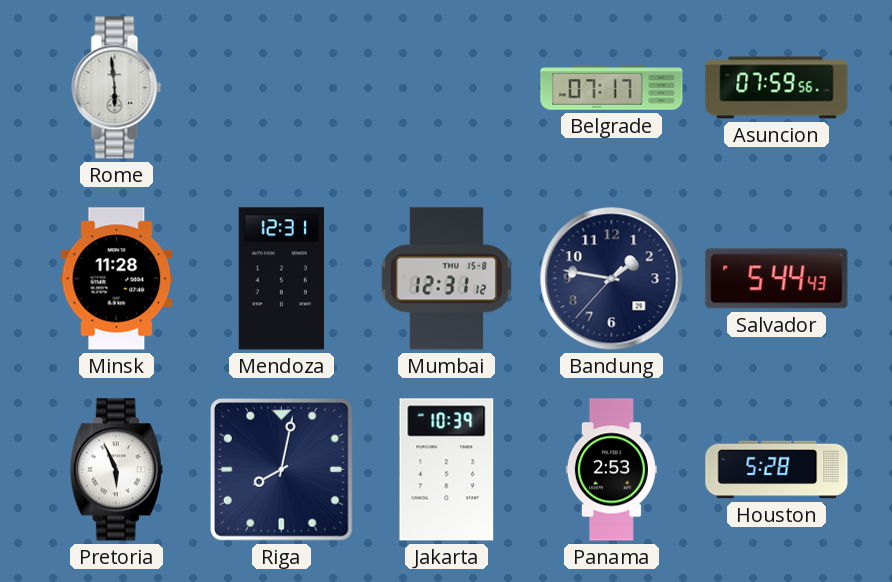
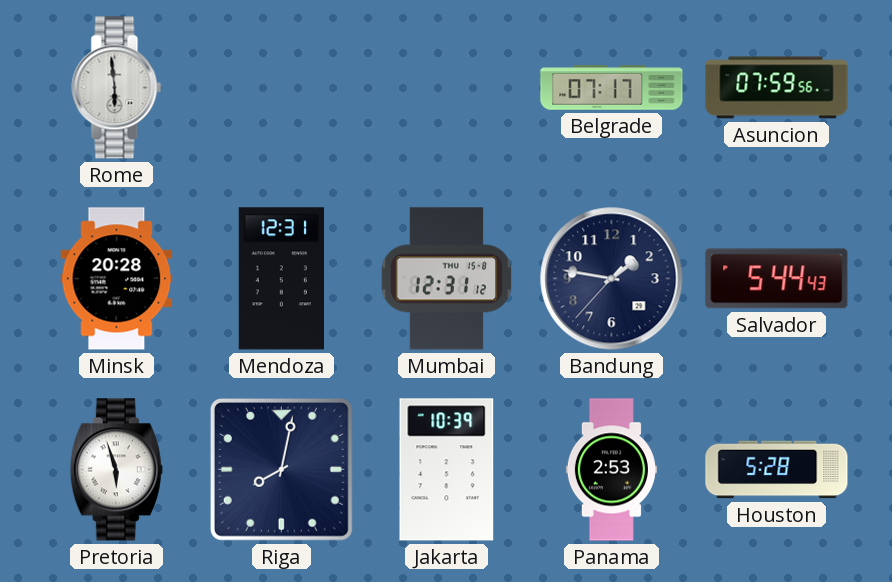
Minsk: 11:28 -> 20:28 (117, 279)
Pretoria: 5:56 -> 5:57 (116, 470)
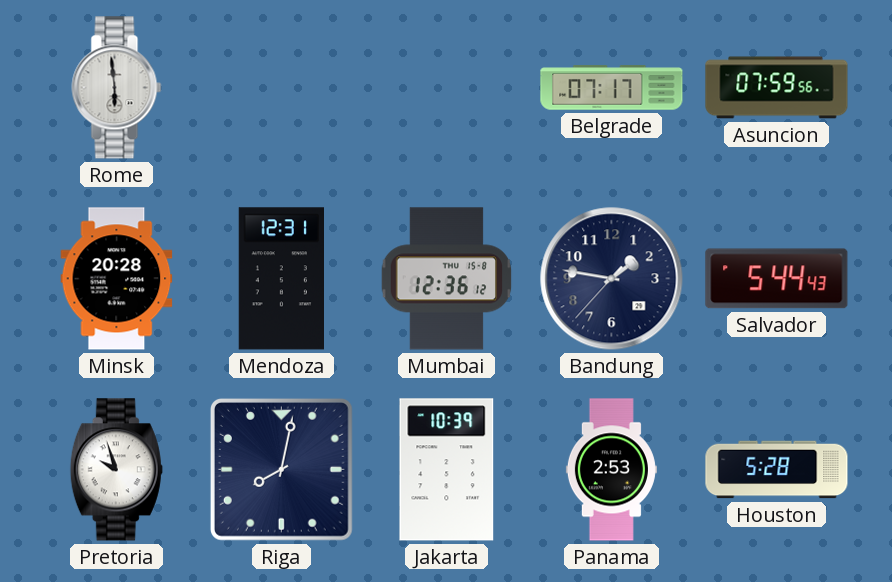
Mumbai: 12:31 -> 12:36 (447, 279)
Pretoria: 5:57 -> 9:57 (116, 470)
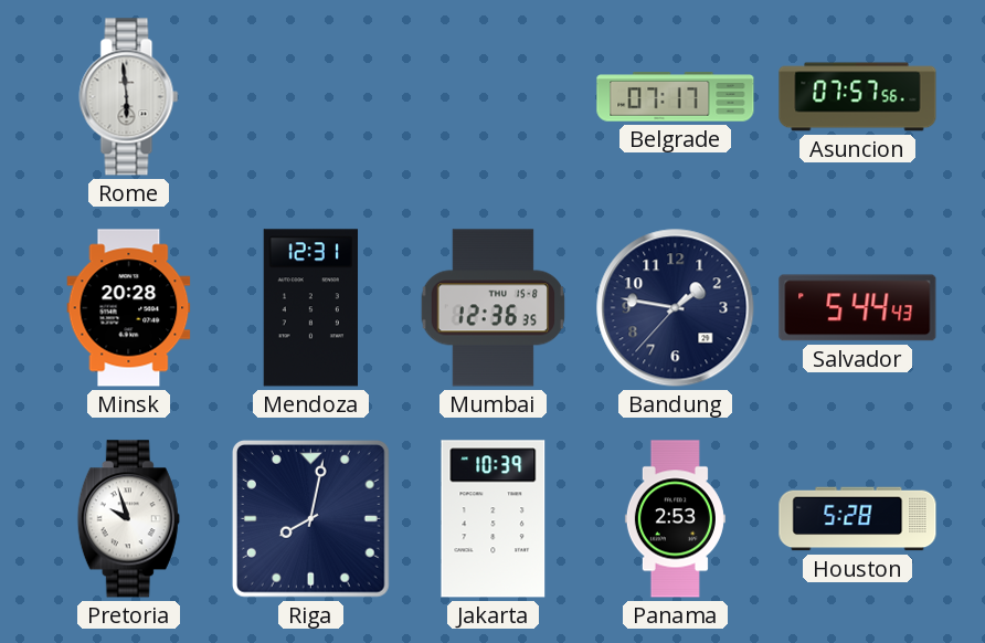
Asuncion: 07:59 -> 07:57 (858, 97)
Mumbai: 12:36:12 -> 12:36:35 (494, 308)
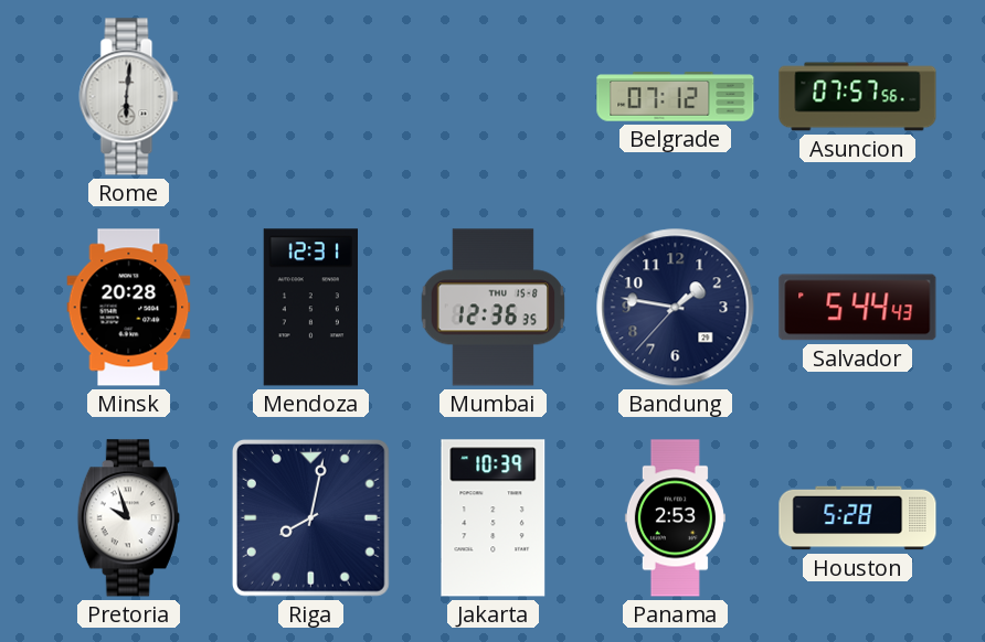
Rome: 5:59 -> 6:01 (129, 97)
Belgrade: 07:17 -> 07:12 (676, 97)
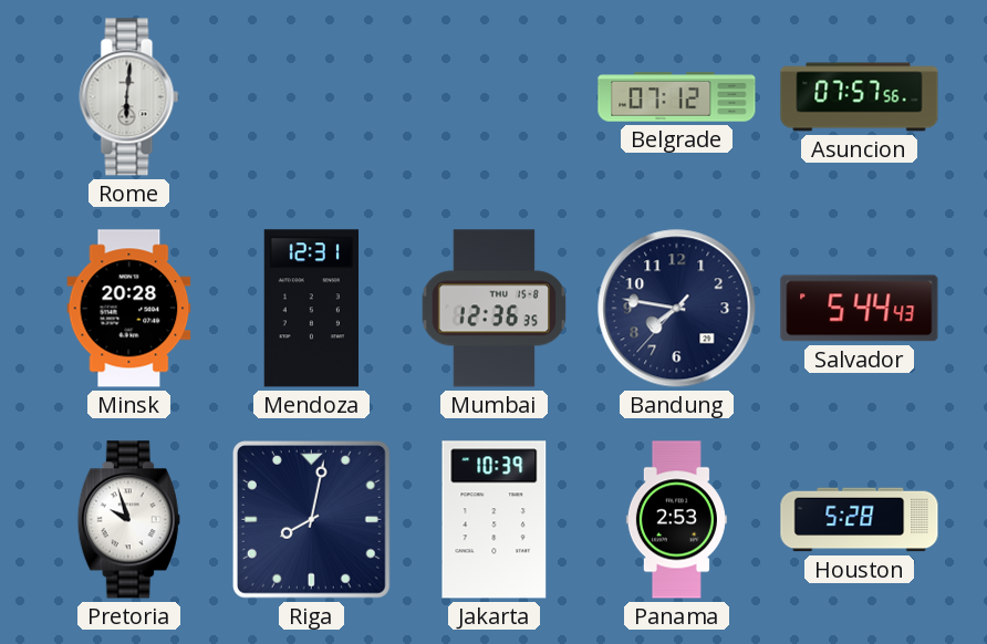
Bandung: 1:46 -> 7:46 (677, 309)
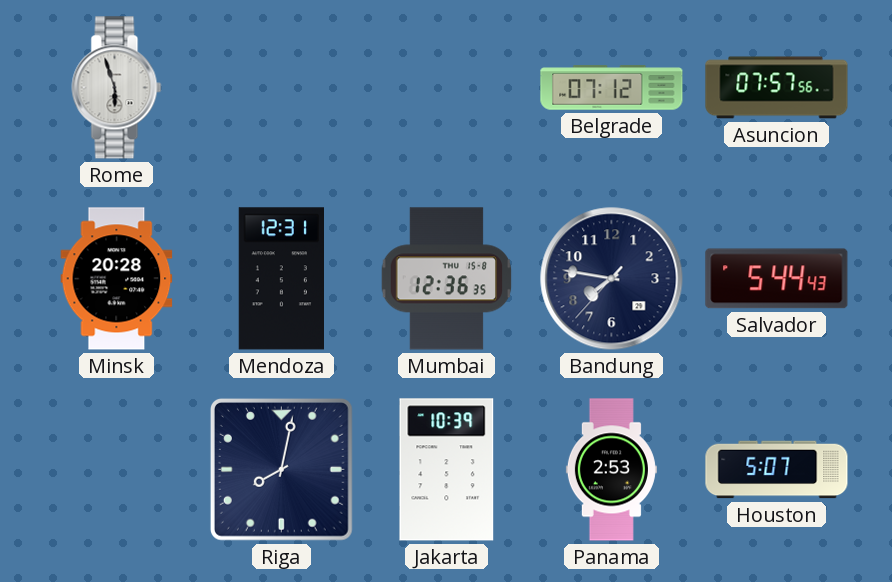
Rome: 6:01 -> 5:57 (117, 88)
Pretoria: 9:57 -> none (128, 520)
Houston: 5:28 -> 5:07 (777, 470)
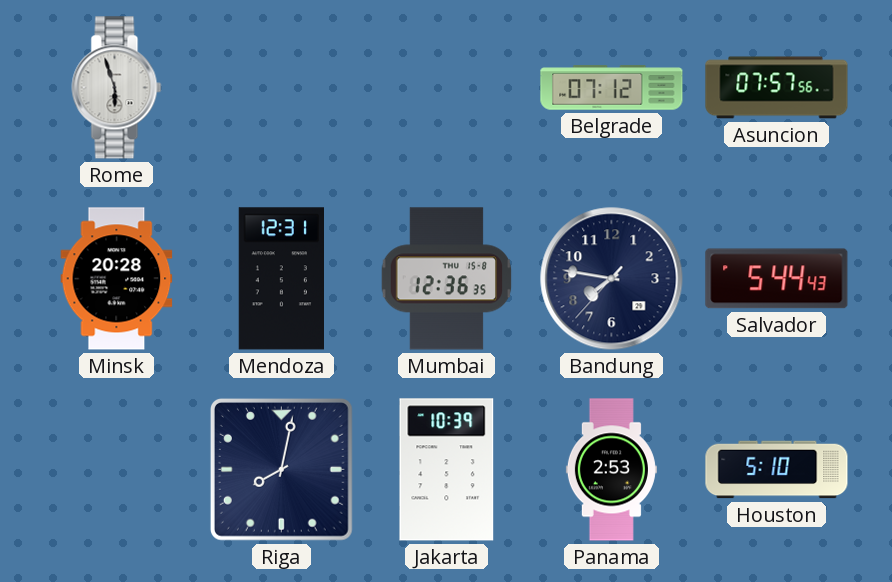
Houston: 5:07 -> 5:10 (777, 470)
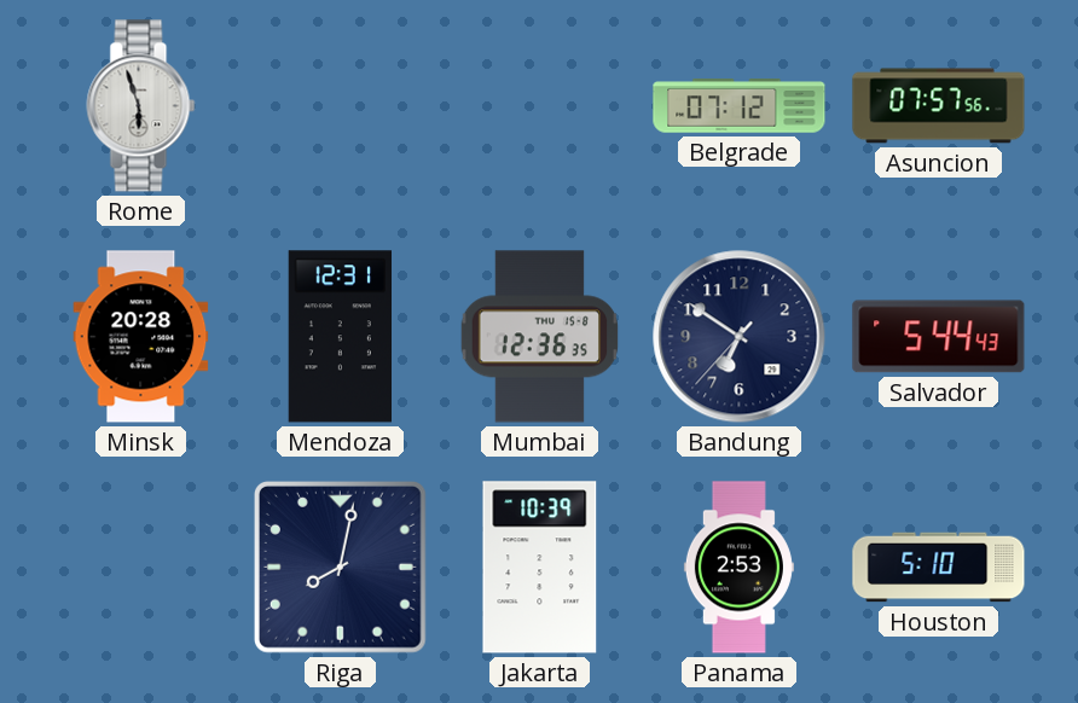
Bandung: 7:46 -> 6:50 (740, 337)
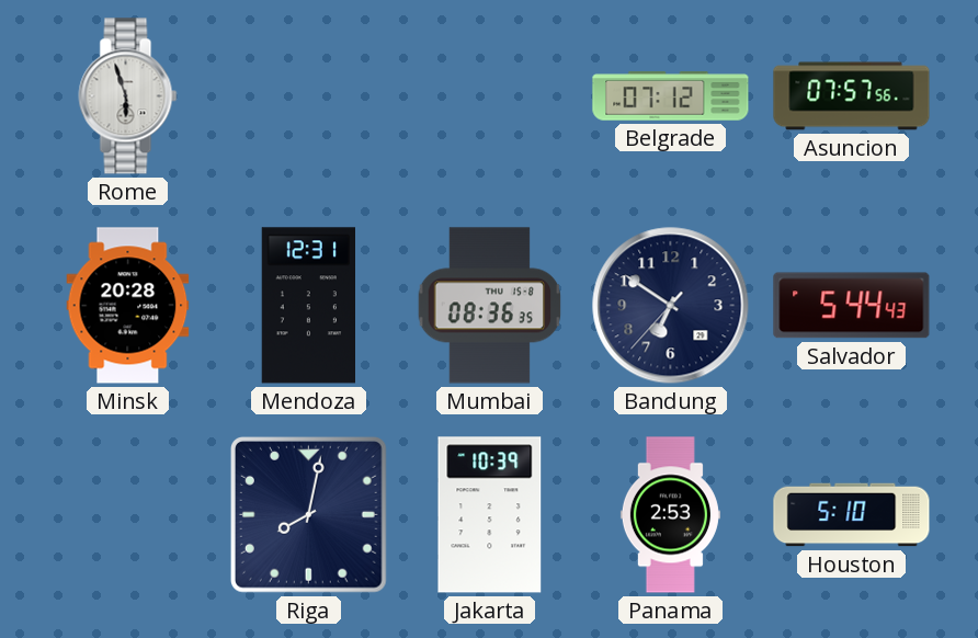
Mumbai: 12:36 -> 08:36 (490, 306)
